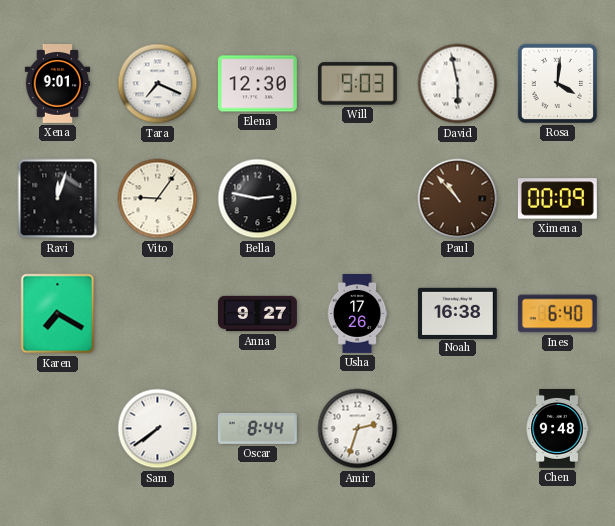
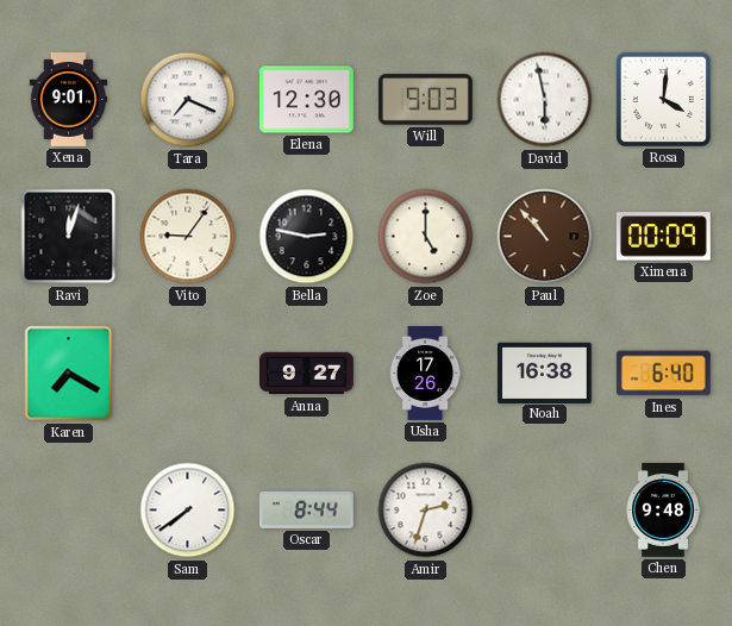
Zoe: none -> 5:00 (426, 237)
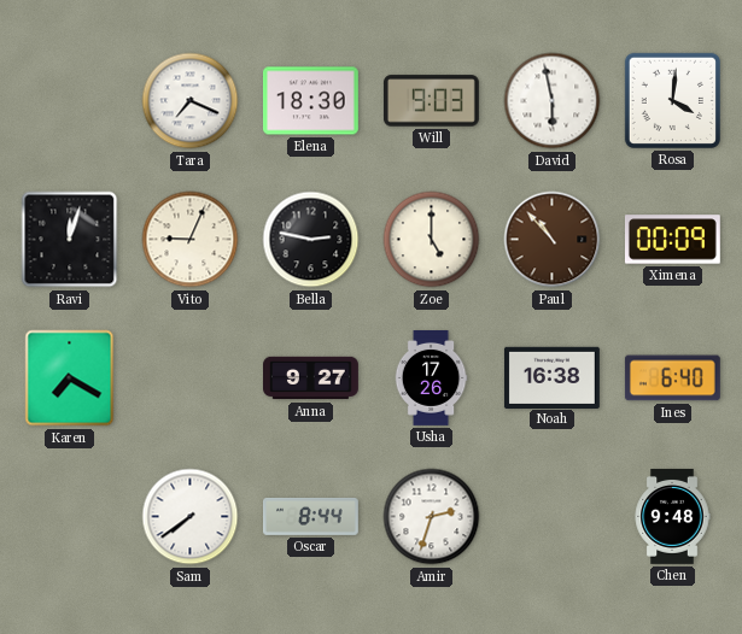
Xena: 9:01 -> none (69, 100)
Elena: 12:30 -> 18:30 (310, 101)
Vito: 9:06 -> 9:04 (191, 240)
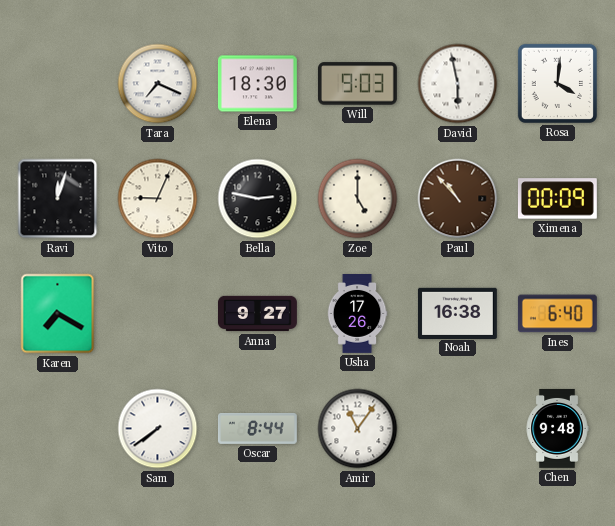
Amir: 2:33 -> 11:06 (358, 429)
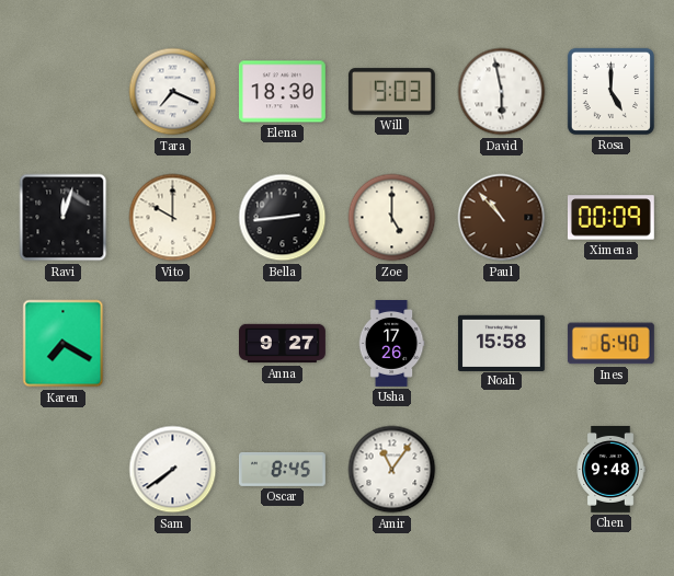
Rosa: 4:01 -> 5:00 (610, 91)
Vito: 9:04 -> 10:00 (173, 218)
Bella: 2:47 -> 2:44 (283, 218)
Noah: 16:38 -> 15:58 (501, 343)
Oscar: 8:44 -> 8:45 (283, 469)
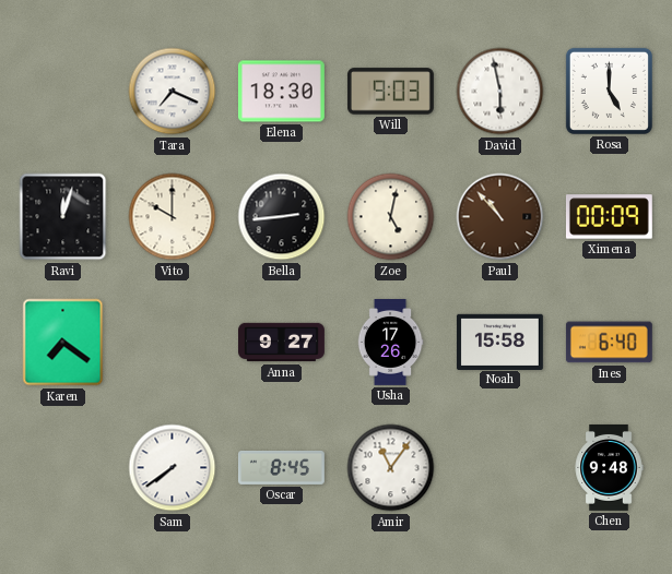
Zoe: 5:00 -> 5:02 (391, 217)
Karen: 7:20 -> 7:21 (63, 343)
